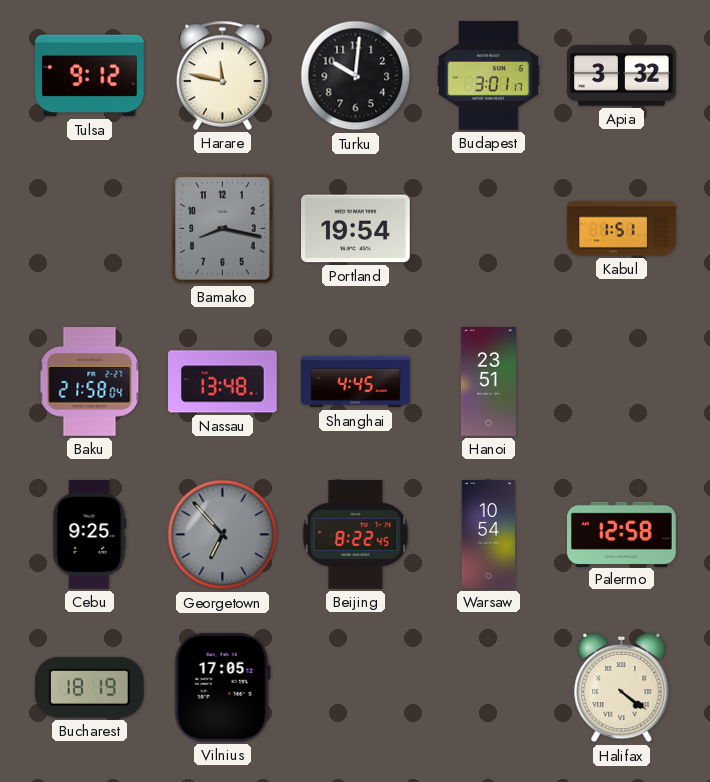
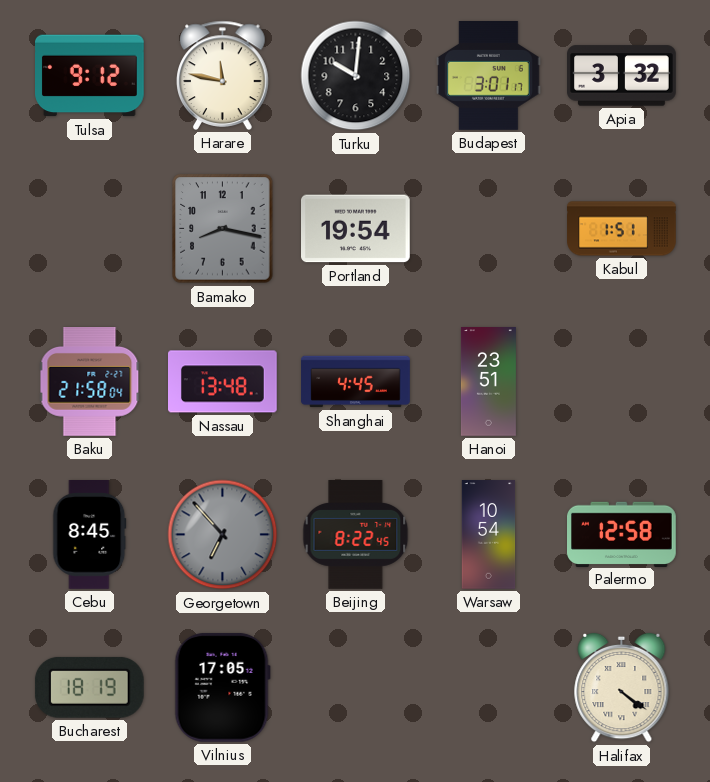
Cebu: 9:25 -> 8:45 (90, 535)
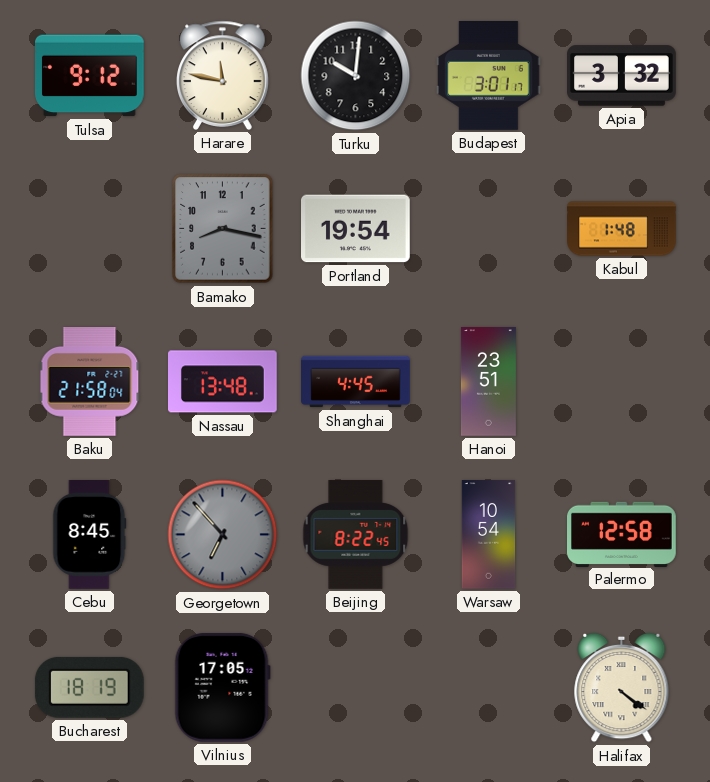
Kabul: 1:51 -> 1:48 (622, 229)
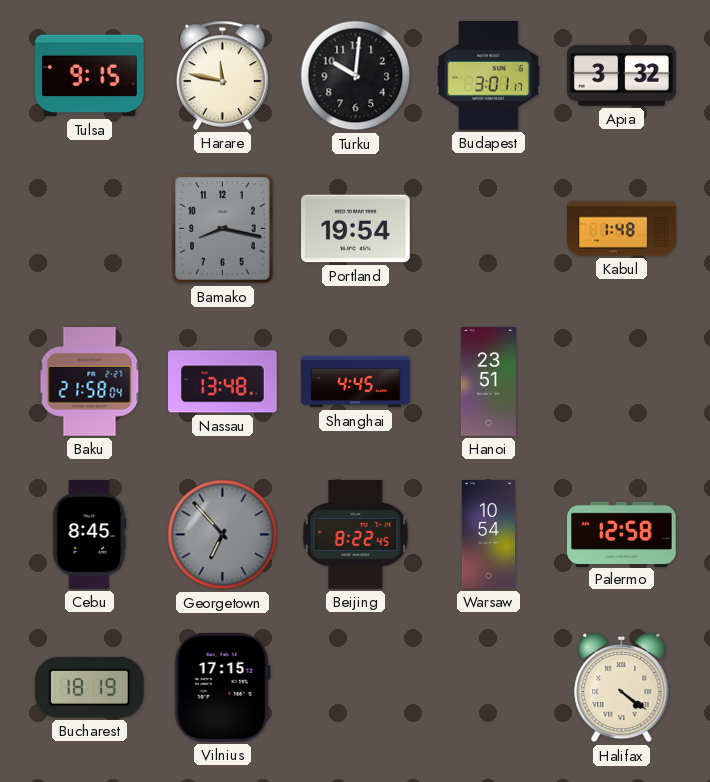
Tulsa: 9:12 -> 9:15 (90, 76)
Vilnius: 17:05 -> 17:15 (222, 687)
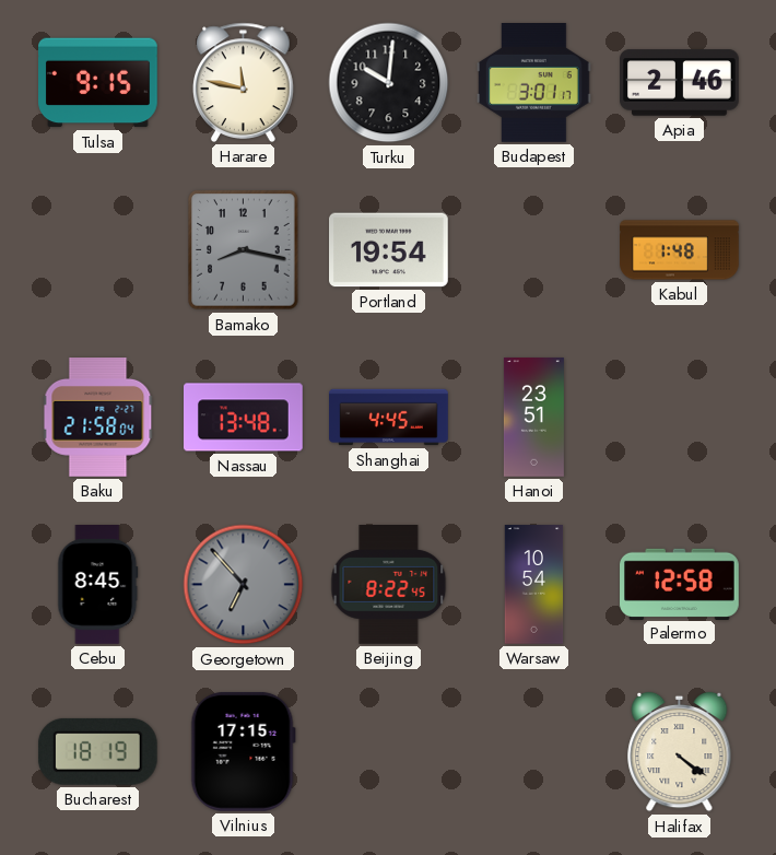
Apia: 3:32 -> 2:46 (680, 83)
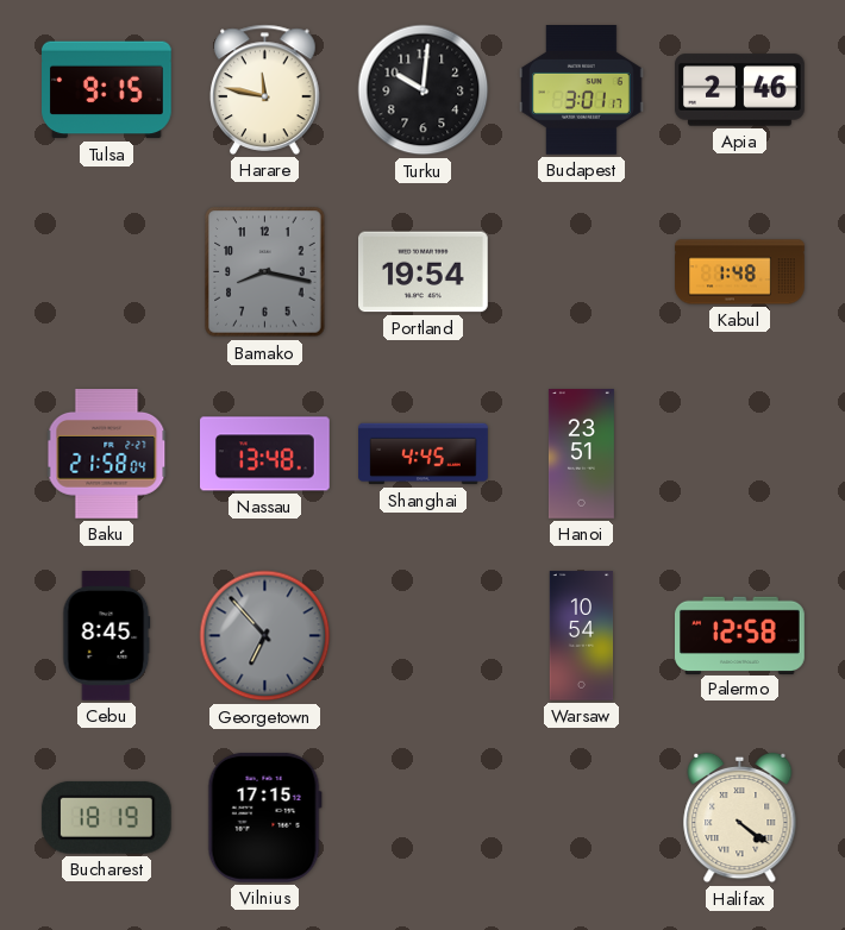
Beijing: 8:22 -> none (389, 585)
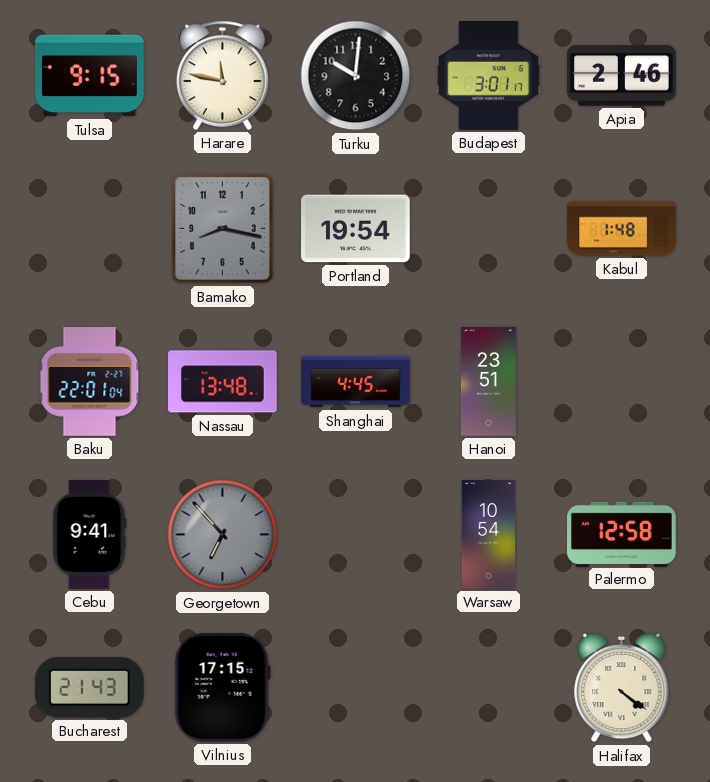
Baku: 21:58 -> 22:01 (90, 382)
Cebu: 8:45 -> 9:41 (90, 535)
Bucharest: 18:19 -> 21:43 (89, 687)
